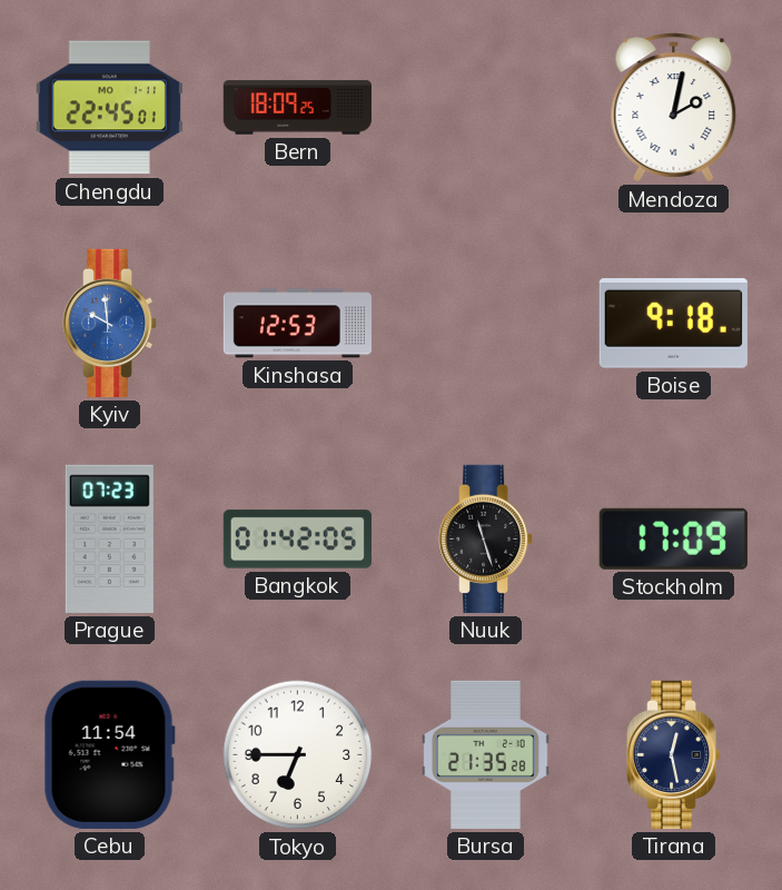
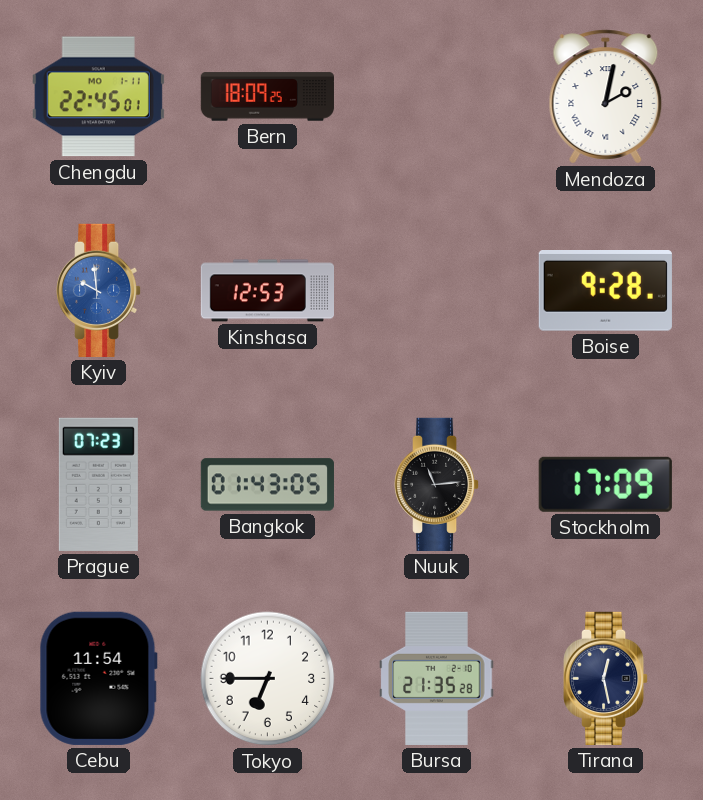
Boise: 9:18 -> 9:28 (605, 291)
Bangkok: 01:42 -> 01:43 (267, 485)
Nuuk: 11:27 -> 11:14 (438, 484)
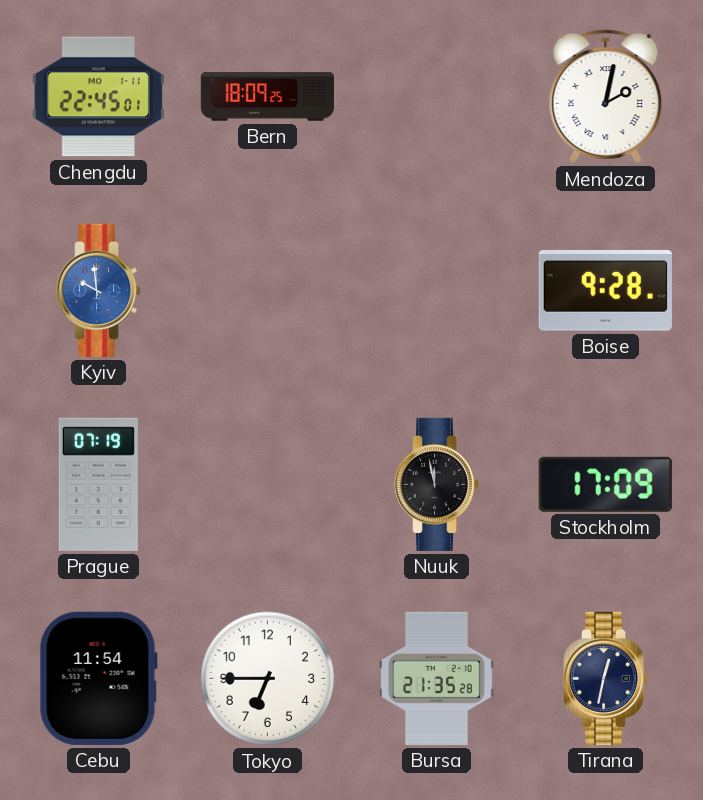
Kinshasa: 12:53 -> none (267, 291)
Prague: 07:23 -> 07:19 (98, 484)
Bangkok: 01:43 -> none (267, 485)
Nuuk: 11:14 -> 11:58 (438, 484)
Tirana: 12:28 -> 12:32 (607, 678)
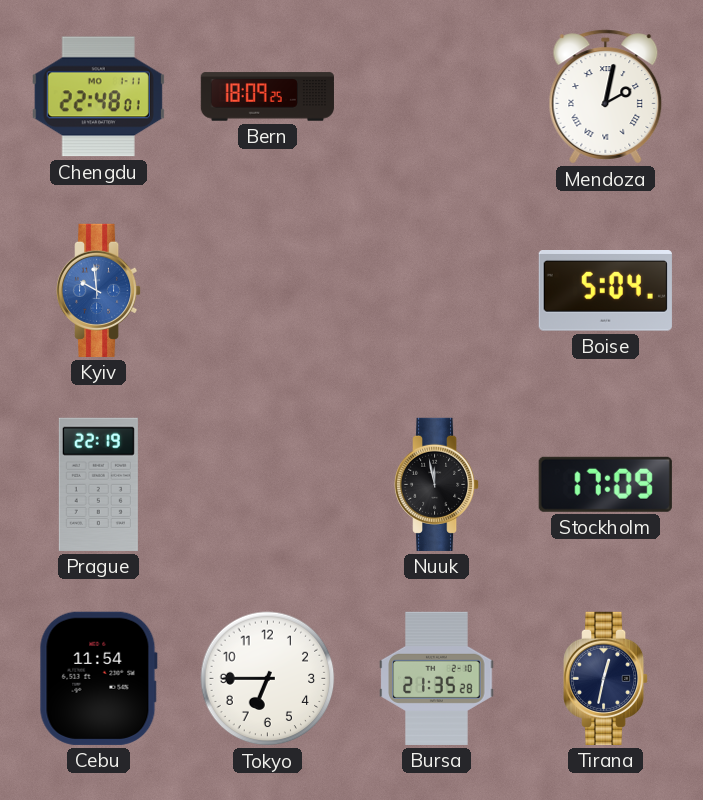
Chengdu: 22:45 -> 22:48 (98, 97)
Boise: 9:28 -> 5:04 (605, 291)
Prague: 07:19 -> 22:19 (98, 484)
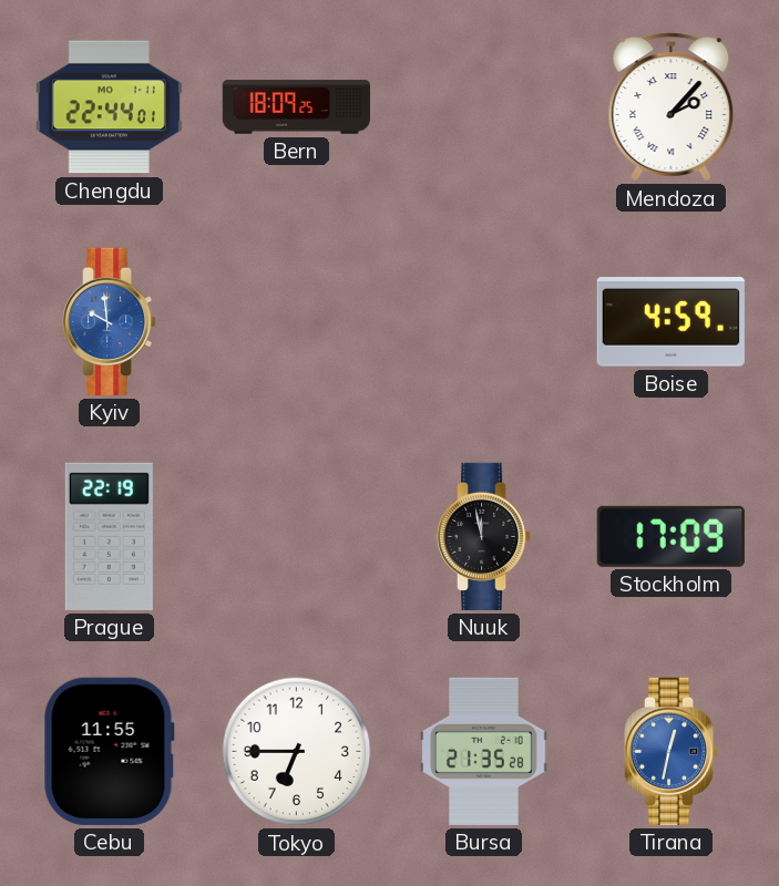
Chengdu: 22:48 -> 22:44 (109, 107)
Mendoza: 2:02 -> 2:07 (672, 107)
Boise: 5:04 -> 4:59 (670, 322)
Cebu: 11:54 -> 11:55 (109, 751)
Tirana dial: navy -> blue (673, 751)
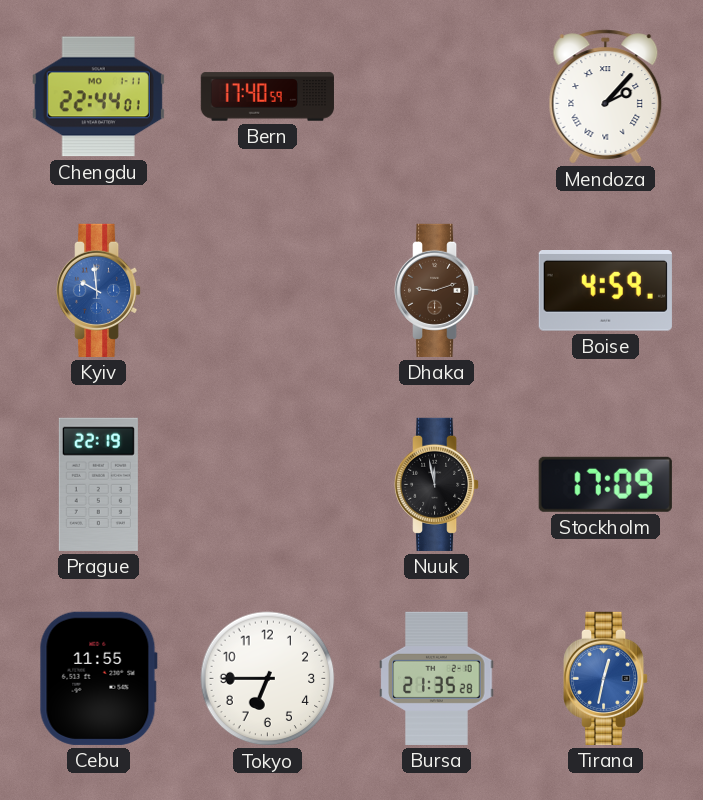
Bern: 18:09 -> 17:40 (267, 97)
Dhaka: none -> 9:12 (438, 290)
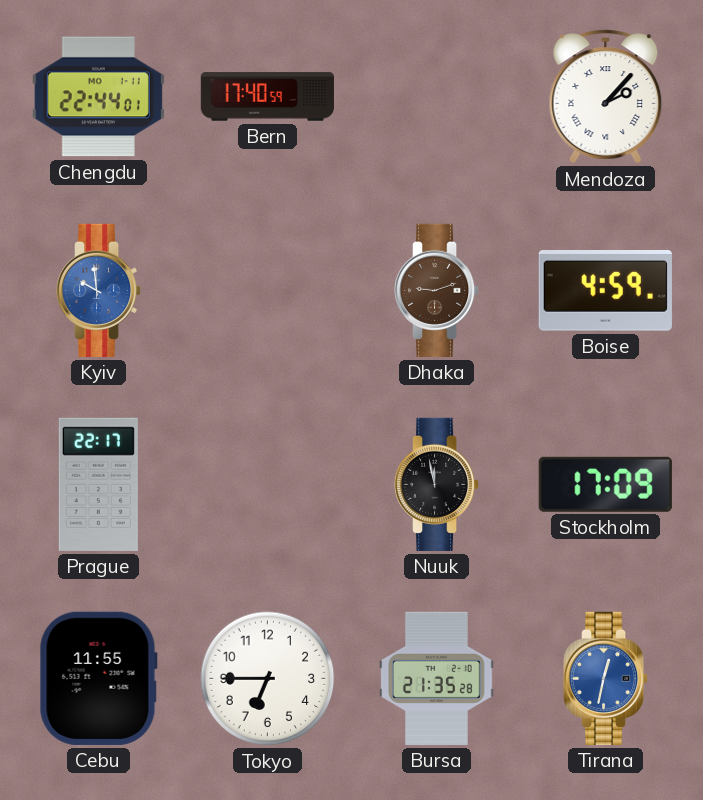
Prague: 22:19 -> 22:17 (98, 484)
